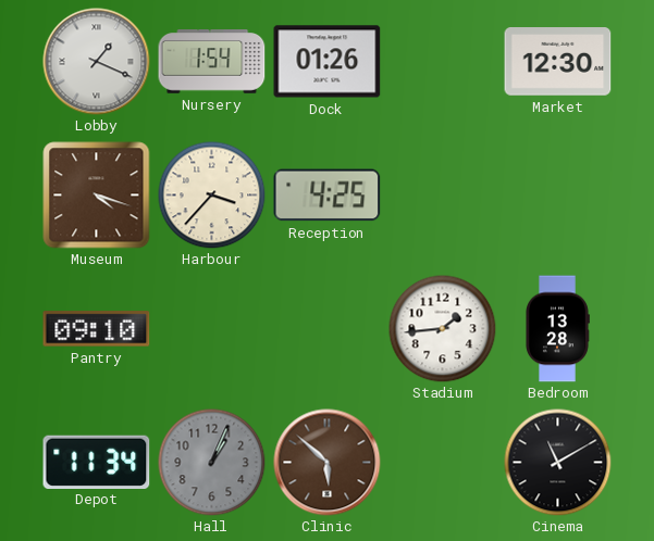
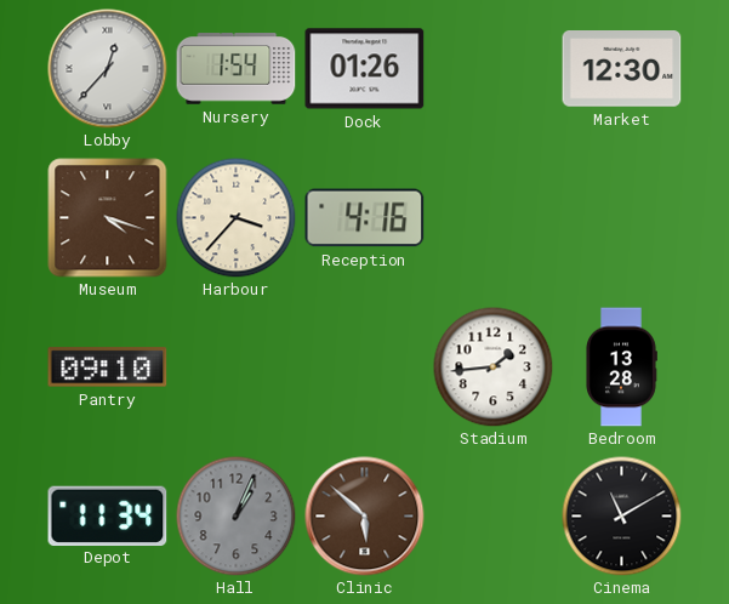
Lobby: 1:19 -> 12:37 (108, 69)
Reception: 4:25 -> 4:16 (365, 218)
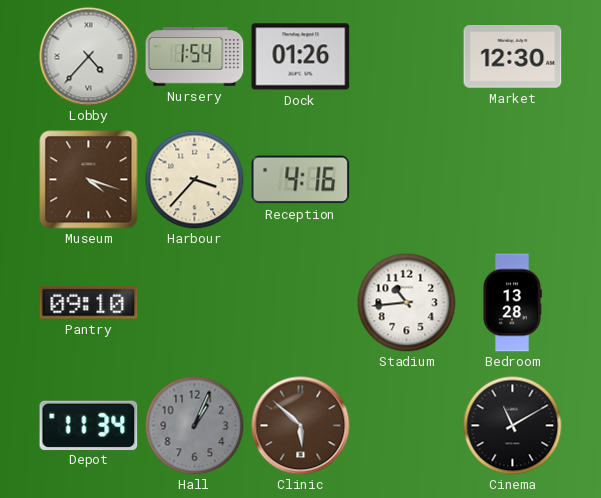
Lobby: 12:37 -> 4:37 (89, 57)
Stadium: 1:44 -> 10:44 (407, 303)
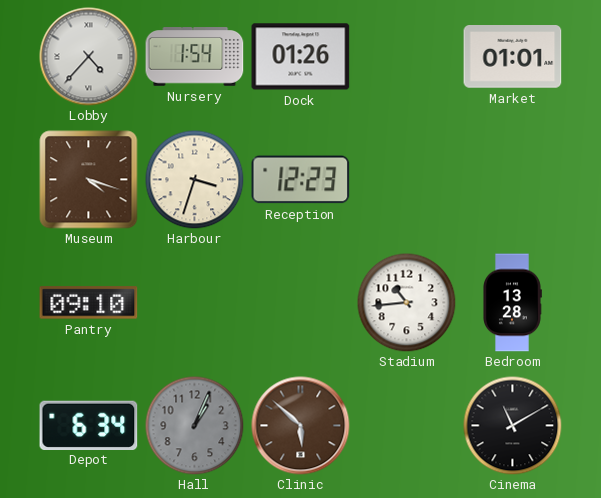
Market: 12:30 -> 01:01 (513, 57)
Harbour: 3:37 -> 3:33 (195, 180)
Reception: 4:16 -> 12:23 (301, 180)
Depot: 11:34 -> 6:34 (89, 425)
